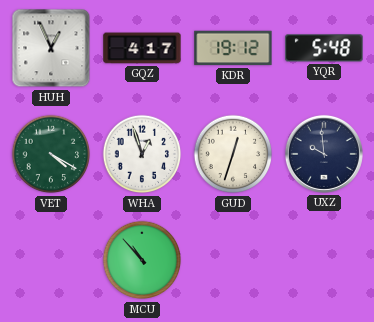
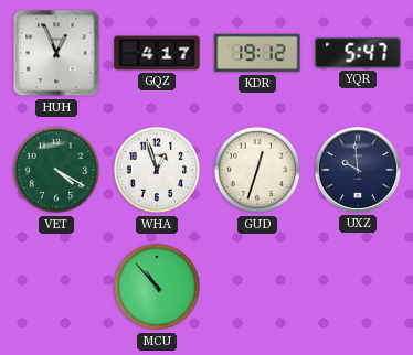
YQR: 5:48 -> 5:47 (358, 53)
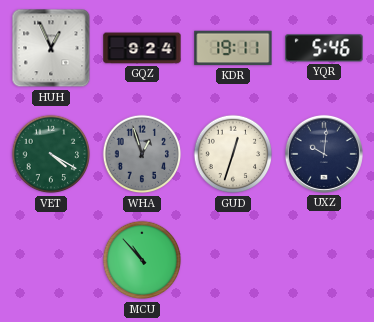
GQZ: 4:17 -> 9:24 (142, 48)
KDR: 19:12 -> 19:11 (233, 48)
YQR: 5:47 -> 5:46 (324, 48)
WHA dial: white -> grey (142, 154)
UXZ: 9:59 -> 10:01 (324, 154)
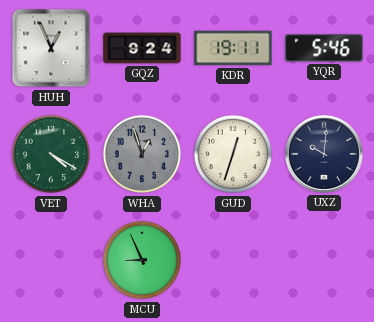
MCU: 10:53 -> 8:56 (142, 260)
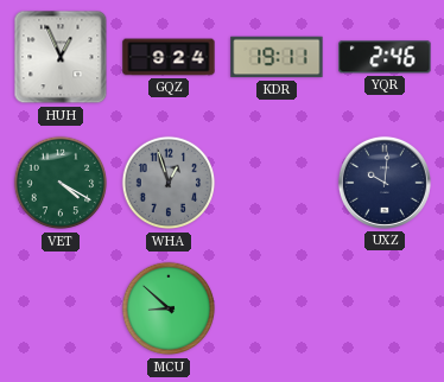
YQR: 5:46 -> 2:46 (385, 57)
GUD: 12:33 -> none (233, 154)
MCU: 8:56 -> 8:52 (169, 308)
